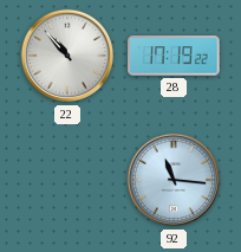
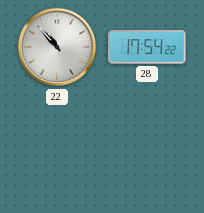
28: 17:19 -> 17:54 (147, 47)
92: 11:16 -> none (174, 180)
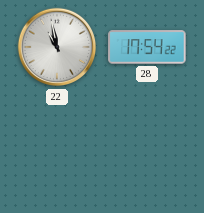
22: 10:53 -> 10:58 (57, 47)
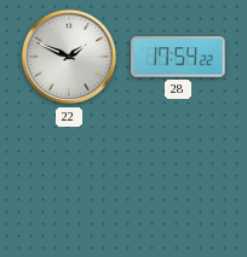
22: 10:58 -> 1:49 (69, 57)
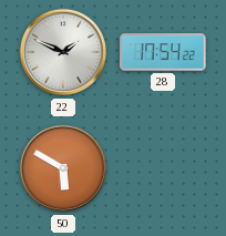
50: none -> 5:50 (63, 168)
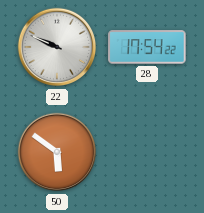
22: 1:49 -> 9:49 (57, 47)
50: 5:50 -> 5:51 (57, 152)
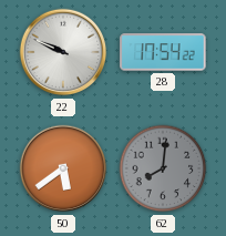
50: 5:51 -> 5:39 (63, 168)
62: none -> 8:01 (163, 168)
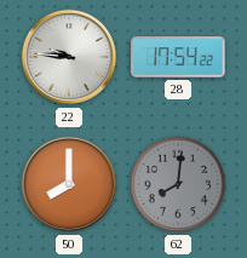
22: 9:49 -> 9:46 (69, 57)
50: 5:39 -> 8:00 (69, 184)
